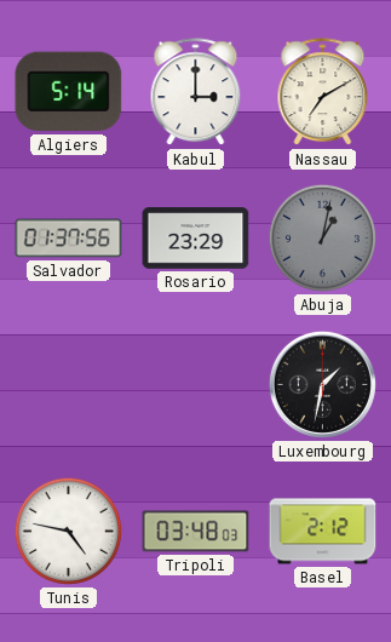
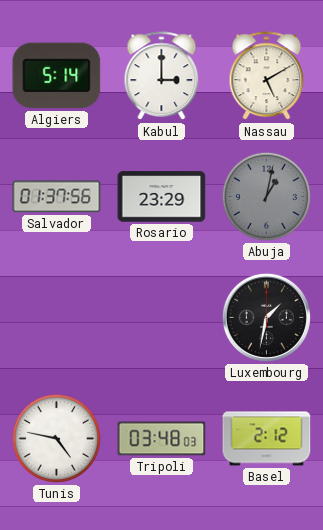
Nassau: 7:10 -> 5:10 (267, 76)
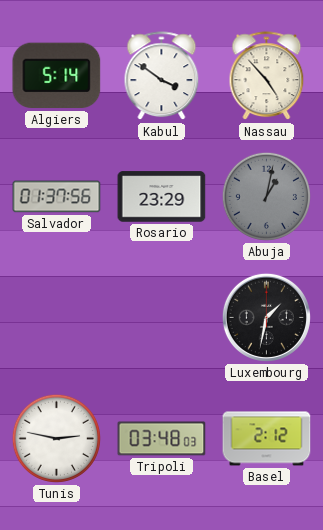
Kabul: 3:00 -> 3:51 (162, 76)
Nassau: 5:10 -> 4:53 (267, 76)
Tunis: 4:47 -> 2:47 (56, 438)
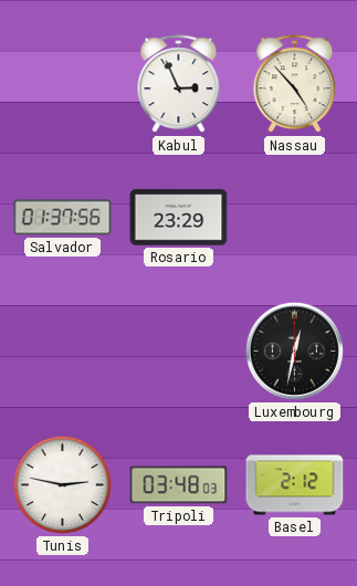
Algiers: 5:14 -> none (57, 76)
Kabul: 3:51 -> 2:56 (179, 84)
Abuja: 1:02 -> none (266, 196)
Luxembourg: 1:32 -> 12:32 (294, 350)
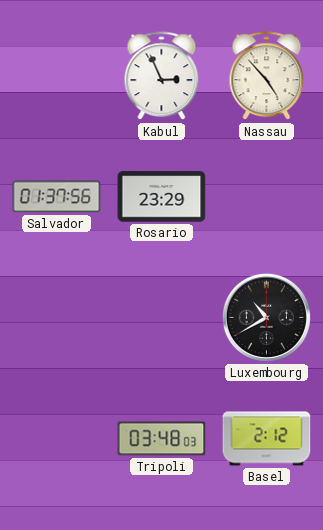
Luxembourg: 12:32 -> 10:40 (266, 317)
Tunis: 2:47 -> none (62, 484)
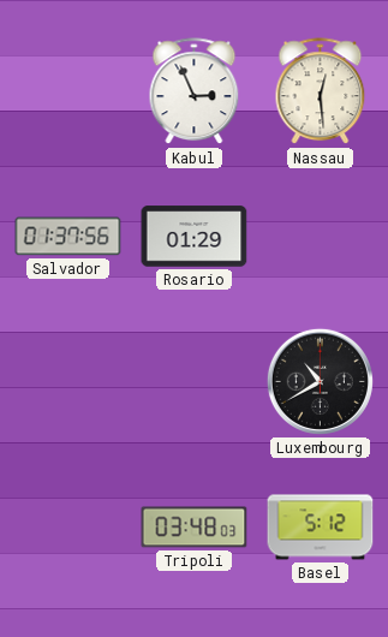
Nassau: 4:53 -> 12:29 (321, 91)
Rosario: 23:29 -> 01:29 (195, 237)
Basel: 2:12 -> 5:12 (321, 528)
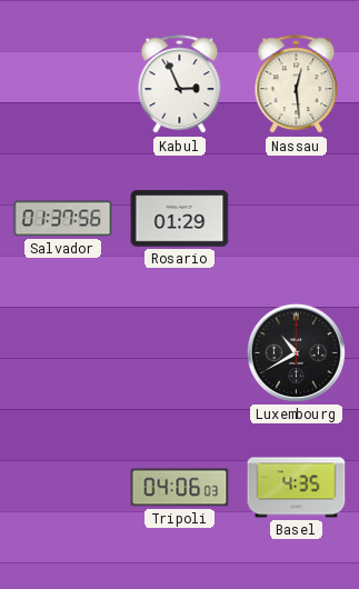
Tripoli: 03:48 -> 04:06 (180, 488)
Basel: 5:12 -> 4:35 (297, 488)
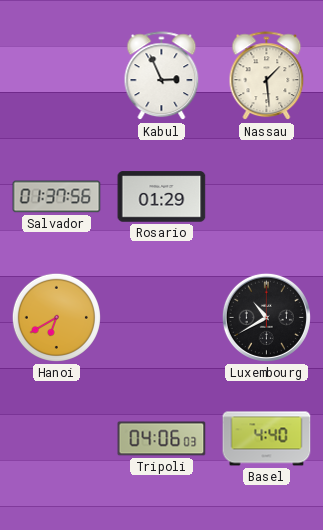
Nassau: 12:29 -> 1:29 (267, 76)
Hanoi: none -> 6:40 (56, 317)
Basel: 4:35 -> 4:40 (267, 439)
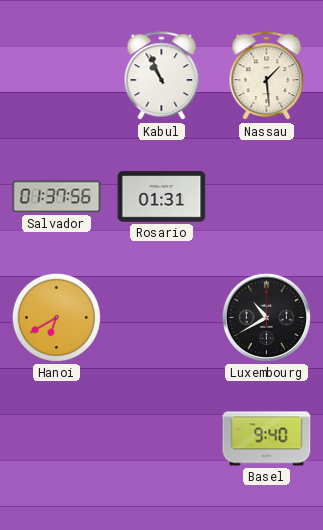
Kabul: 2:56 -> 10:56 (162, 76)
Rosario: 01:29 -> 01:31 (162, 197)
Tripoli: 04:06 -> none (162, 439)
Basel: 4:40 -> 9:40 (267, 439)
